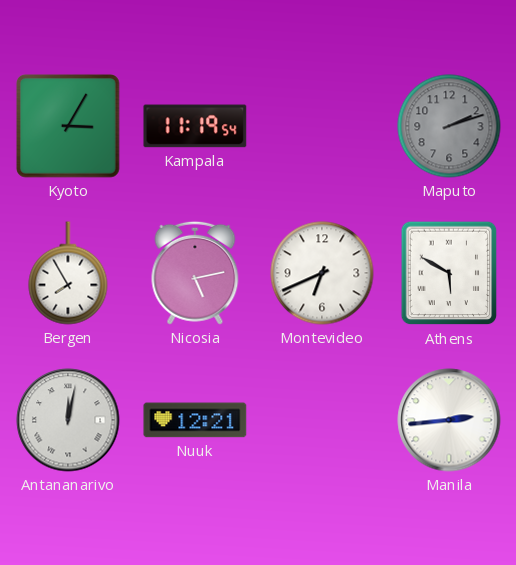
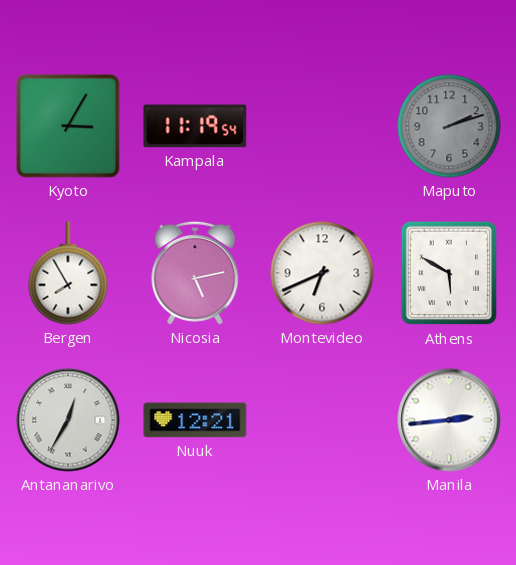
Antananarivo: 12:02 -> 12:35 (68, 420)
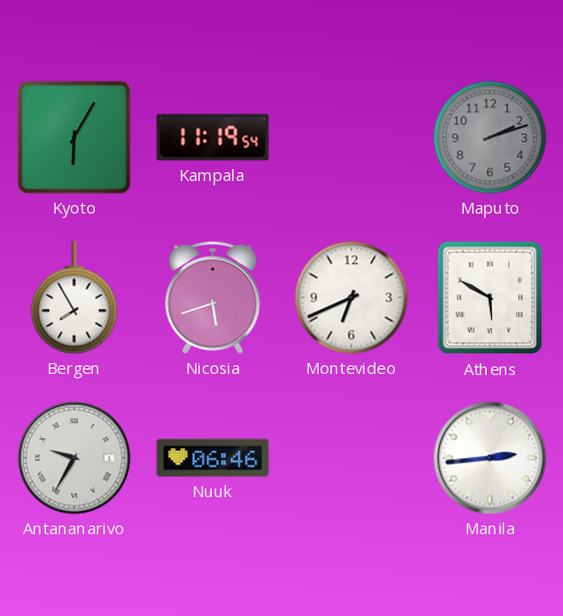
Kyoto: 3:05 -> 6:05 (74, 137)
Nicosia: 5:13 -> 5:42 (213, 298)
Antananarivo: 12:35 -> 9:35 (74, 458)
Nuuk: 12:21 -> 06:46 (213, 458)
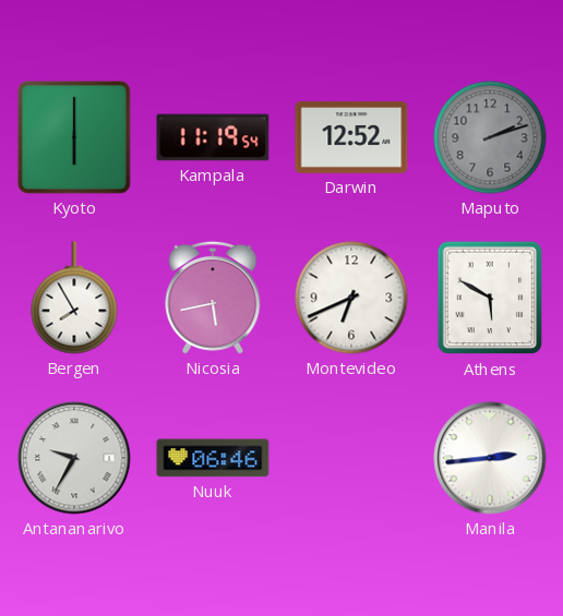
Kyoto: 6:05 -> 6:00 (74, 137)
Darwin: none -> 12:52 (351, 138)
Nicosia: 5:42 -> 5:43 (213, 298)
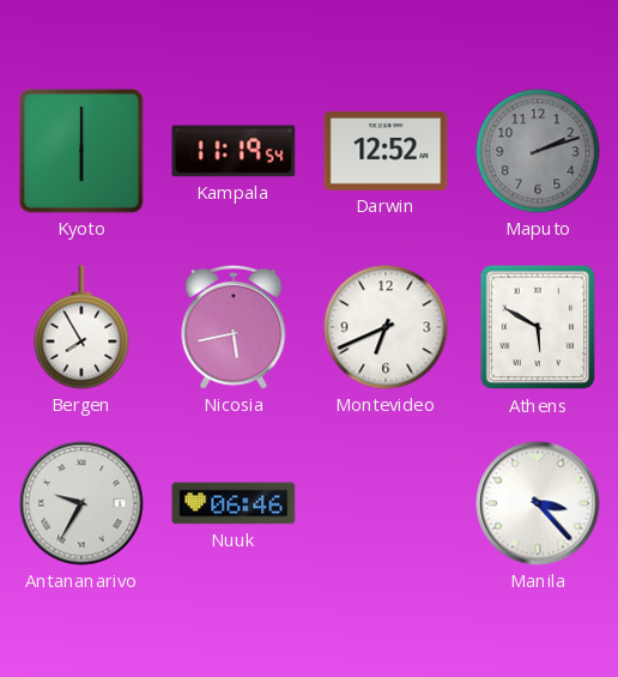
Manila: 2:44 -> 3:23 (538, 503)
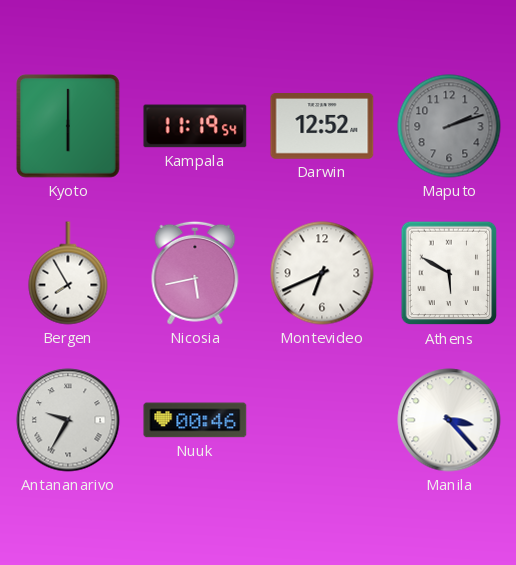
Nuuk: 06:46 -> 00:46 (195, 420)
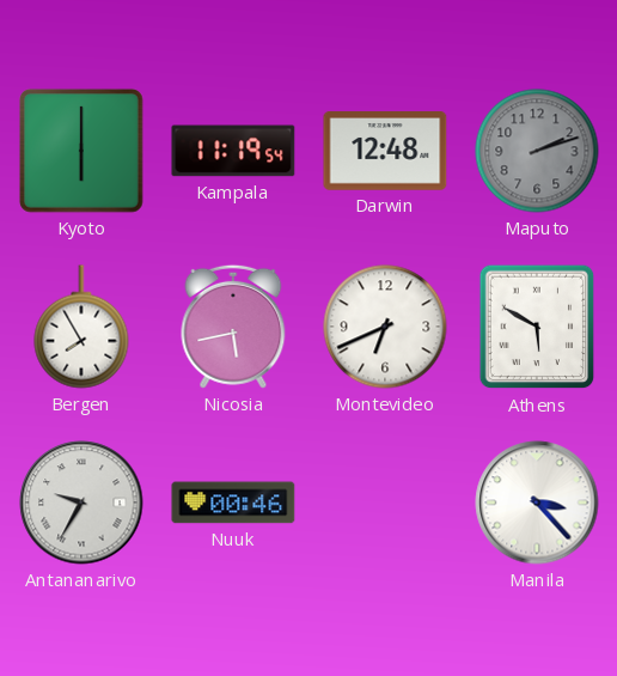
Darwin: 12:52 -> 12:48 (385, 152)
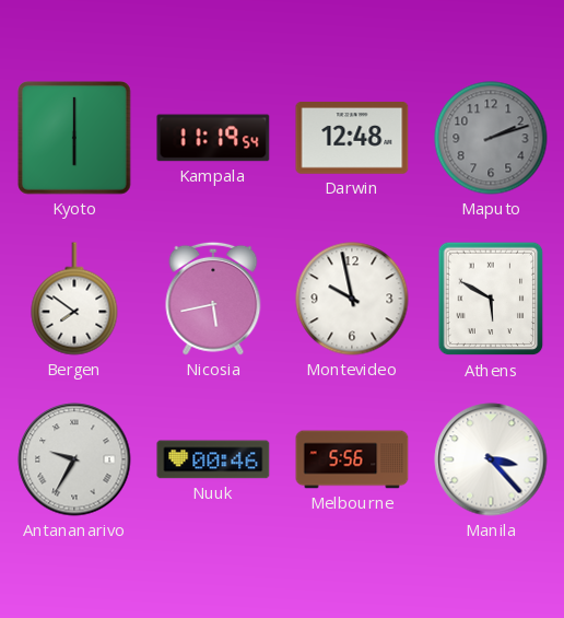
Bergen: 7:55 -> 7:51 (74, 299)
Montevideo: 6:41 -> 9:58 (352, 299)
Melbourne: none -> 5:56 (352, 459)
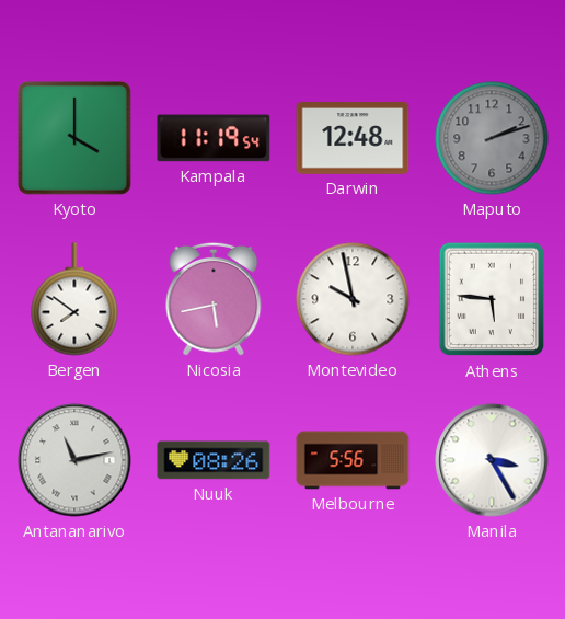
Kyoto: 6:00 -> 4:00 (74, 138)
Athens: 5:50 -> 5:46 (492, 299)
Antananarivo: 9:35 -> 11:13 (74, 460)
Nuuk: 00:46 -> 08:26 (214, 460)
Manila: 3:23 -> 3:25 (492, 460)
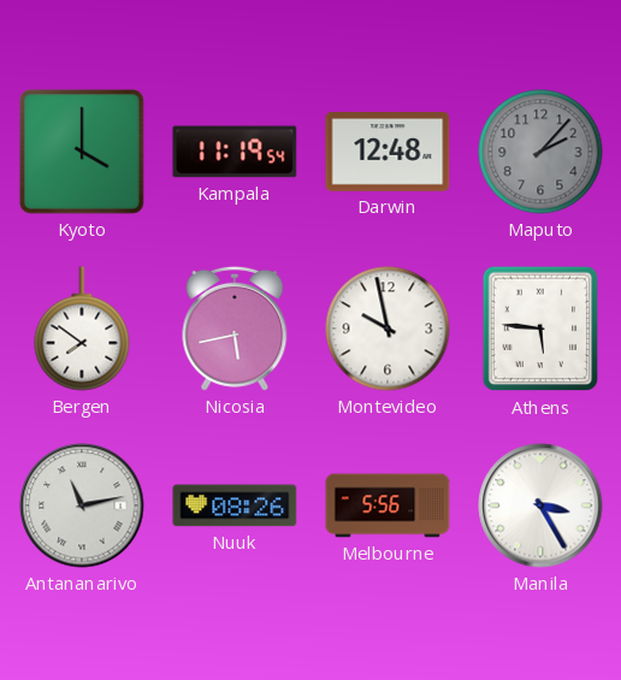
Maputo: 2:12 -> 2:07 (540, 152)
